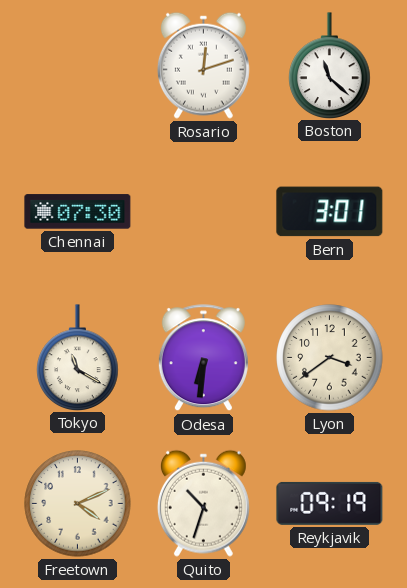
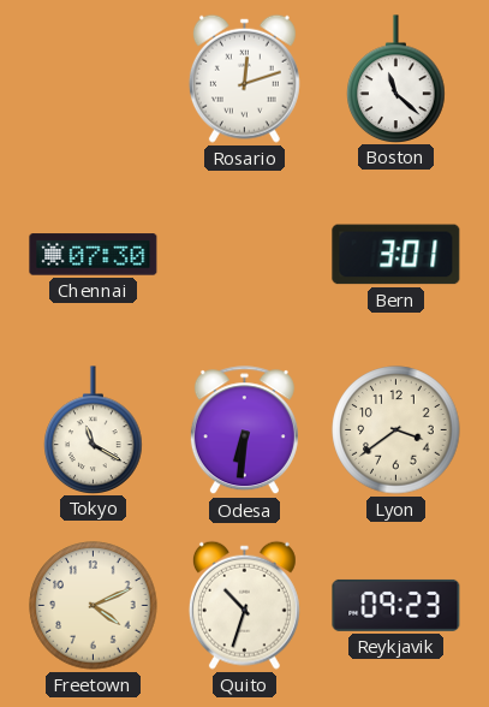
Reykjavik: 09:19 -> 09:23 (396, 605)
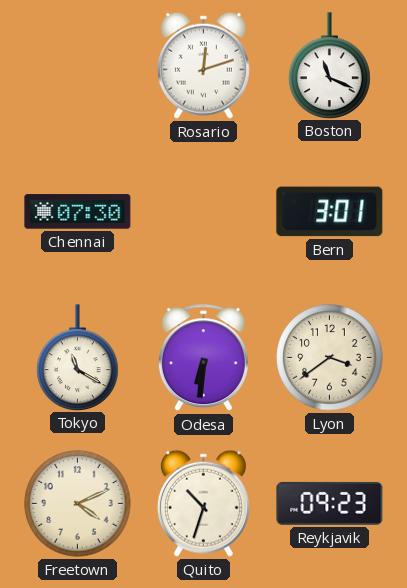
Boston: 11:22 -> 11:19 (330, 65)
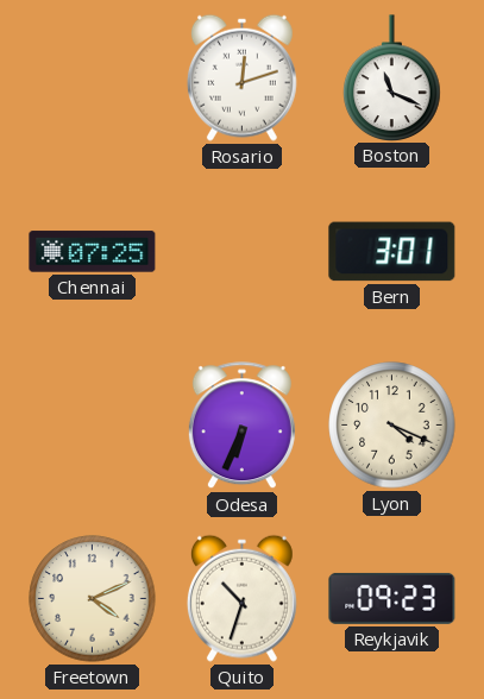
Chennai: 07:30 -> 07:25 (93, 252)
Tokyo: 11:20 -> none (78, 357)
Odesa: 6:31 -> 6:34 (241, 426)
Lyon: 3:39 -> 4:19 (392, 426)
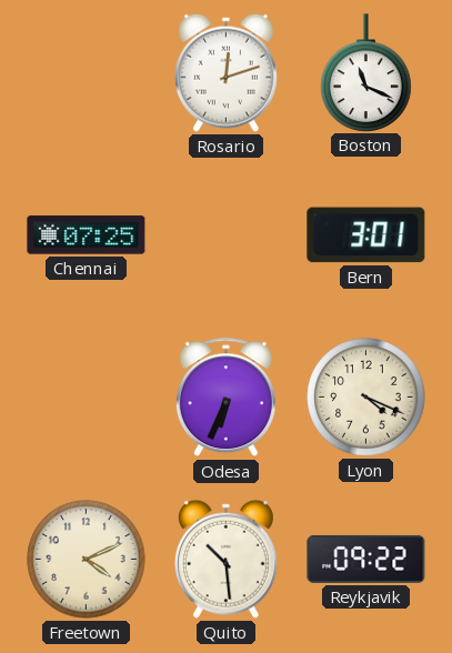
Quito: 10:33 -> 10:29 (225, 559)
Reykjavik: 09:23 -> 09:22 (366, 559)
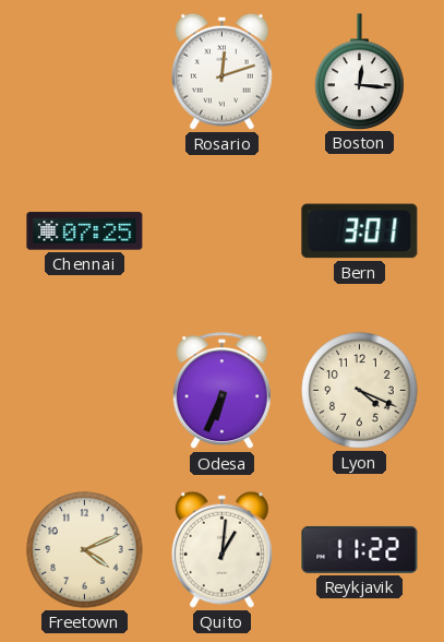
Boston: 11:19 -> 12:16 (360, 71)
Quito: 10:29 -> 1:01 (221, 549)
Reykjavik: 09:22 -> 11:22 (360, 549)
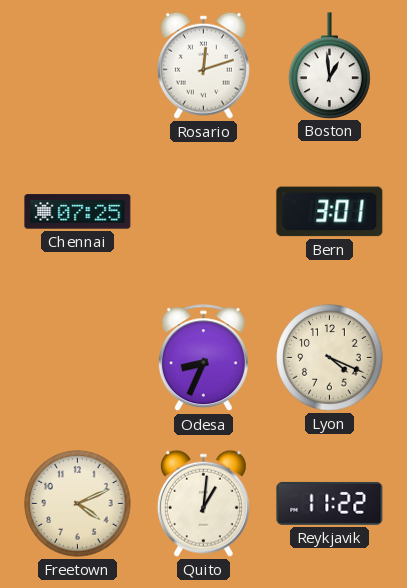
Boston: 12:16 -> 12:59 (330, 65)
Odesa: 6:34 -> 8:34 (203, 358)
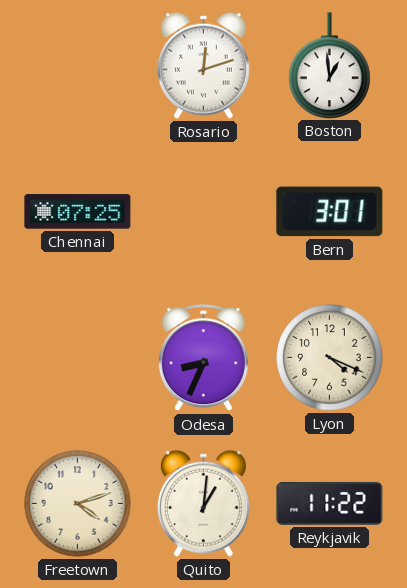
Freetown: 4:11 -> 4:12 (78, 504)
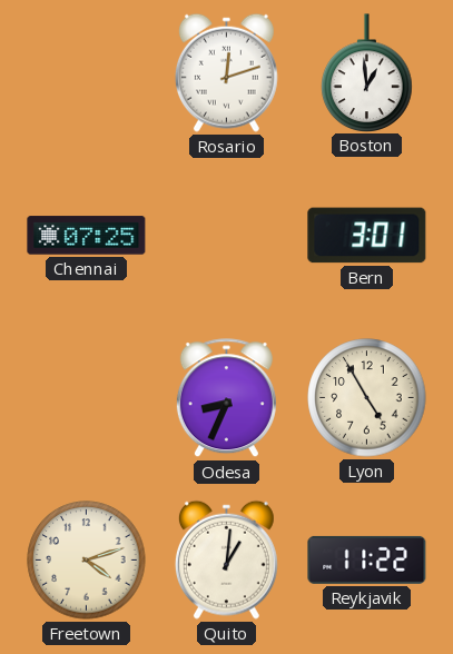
Lyon: 4:19 -> 4:55 (367, 398)
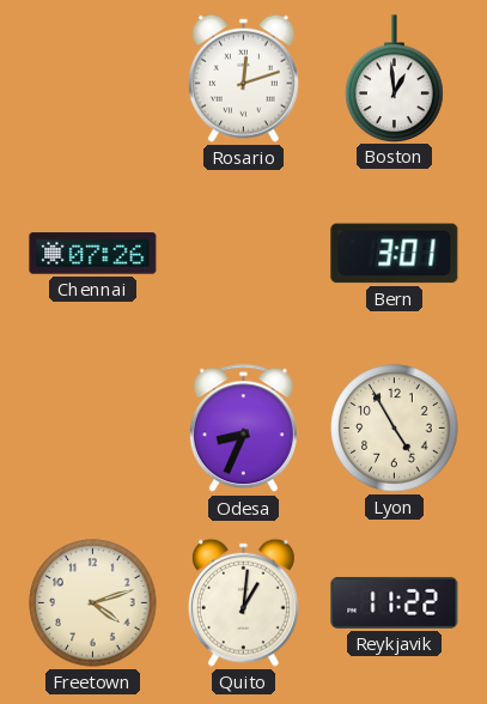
Chennai: 07:25 -> 07:26 (93, 254)
